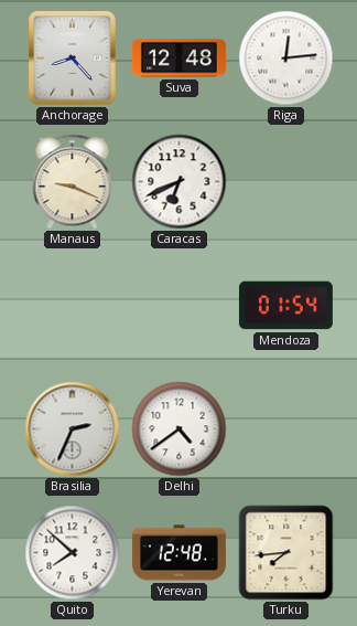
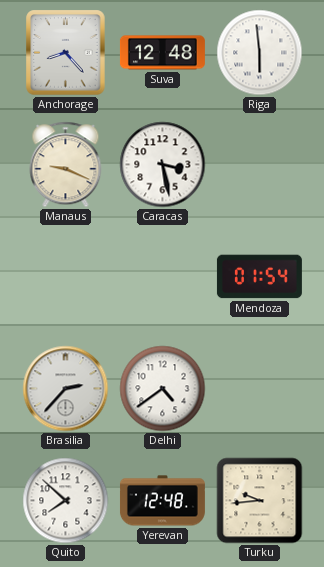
Riga: 12:14 -> 5:59 (260, 53)
Caracas: 6:41 -> 3:28 (163, 165)
Brasilia: 2:34 -> 2:37 (66, 389)
Turku: 7:44 -> 9:44 (260, 501)
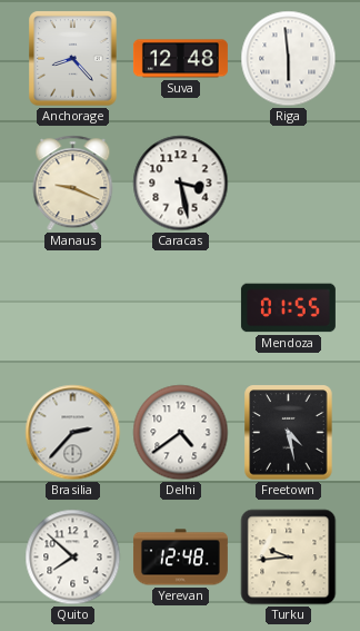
Mendoza: 01:54 -> 01:55 (288, 308)
Freetown: none -> 4:28 (289, 433)
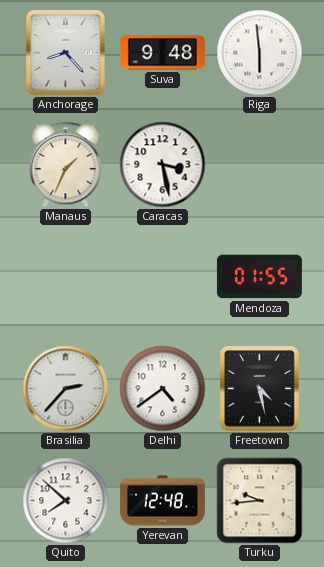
Suva: 12:48 -> 9:48 (162, 53)
Manaus: 9:19 -> 1:34 (66, 165)
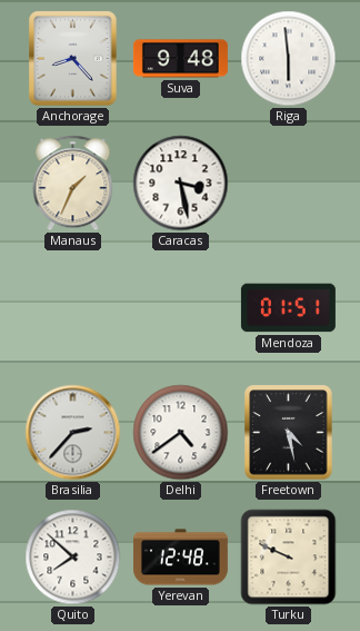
Mendoza: 01:55 -> 01:51 (288, 308)
Turku: 9:44 -> 9:49 (289, 558)
